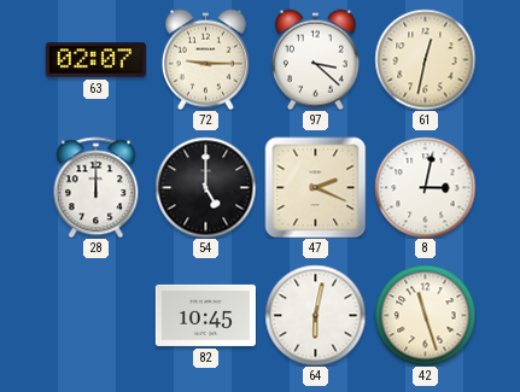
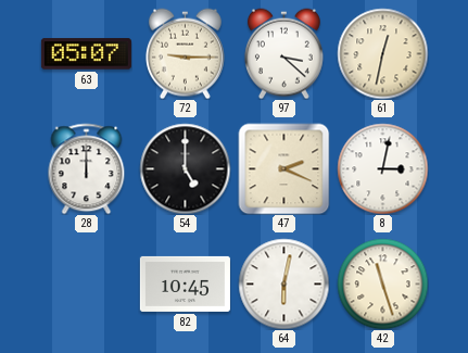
63: 02:07 -> 05:07 (86, 54)
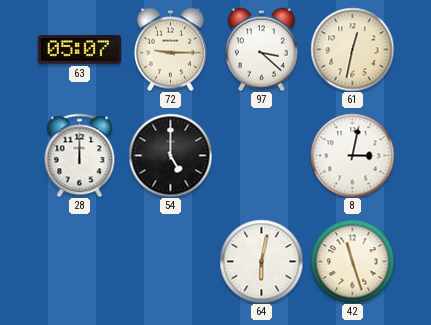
47: 2:19 -> none (283, 168)
82: 10:45 -> none (185, 283)
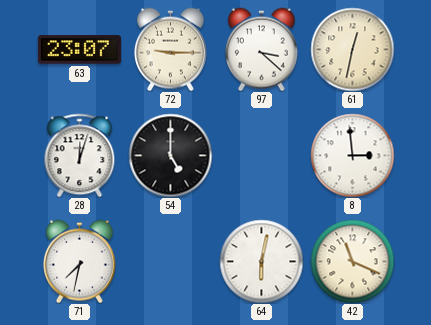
63: 05:07 -> 23:07 (79, 50)
28: 12:00 -> 12:03 (80, 155)
8: 3:02 -> 2:59 (352, 155)
71: none -> 7:32 (79, 261)
42: 11:27 -> 11:19 (352, 261)
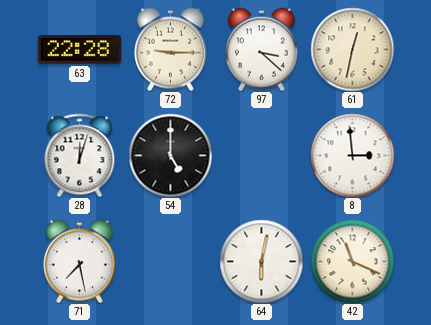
63: 23:07 -> 22:28 (79, 50)
71: 7:32 -> 7:28 (79, 261)
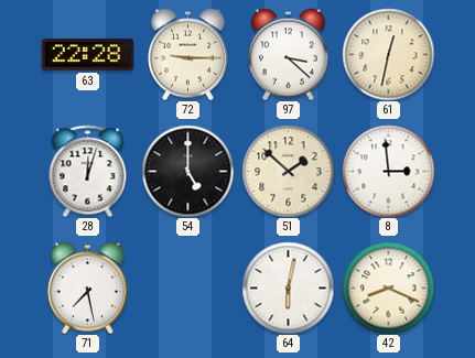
51: none -> 1:52 (288, 171)
42: 11:19 -> 8:19 (388, 288)
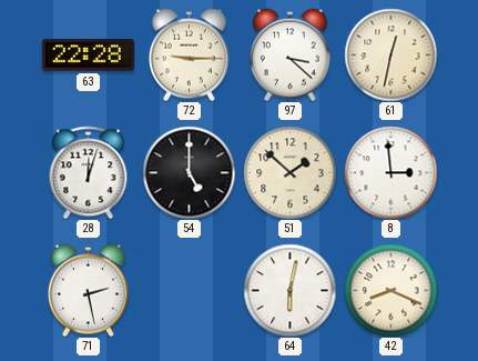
71: 7:28 -> 2:28 (88, 290)
